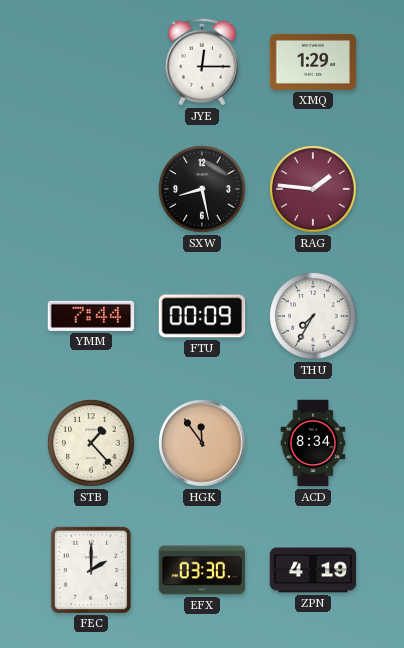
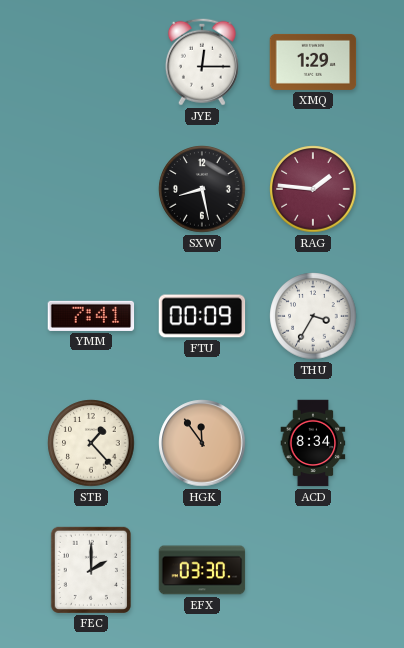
YMM: 7:44 -> 7:41 (91, 316)
THU: 7:35 -> 3:35 (313, 316)
ZPN: 4:19 -> none (313, 570)
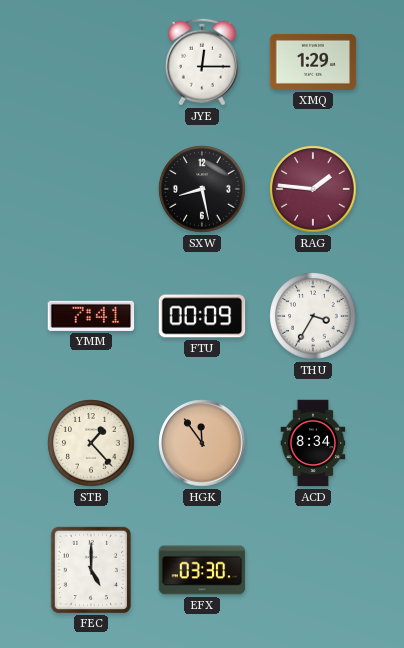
FEC: 2:00 -> 5:00 (91, 569)
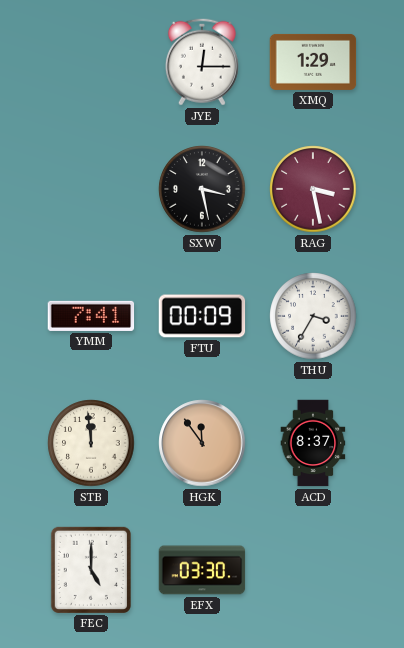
SXW: 8:28 -> 3:28 (202, 189)
RAG: 1:46 -> 3:28 (313, 189)
STB: 1:23 -> 11:59 (91, 443)
ACD: 8:34 -> 8:37 (313, 443)
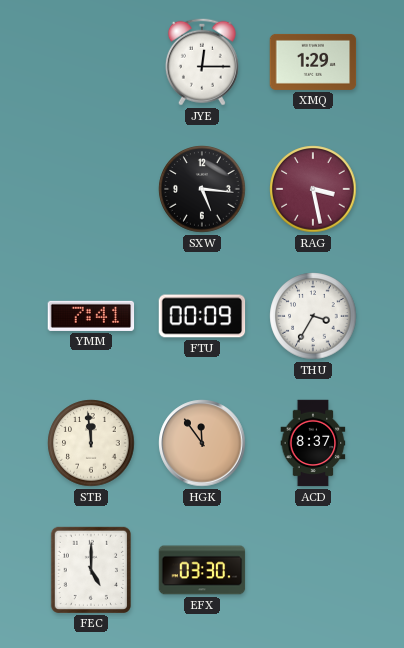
SXW: 3:28 -> 5:16 (202, 189)
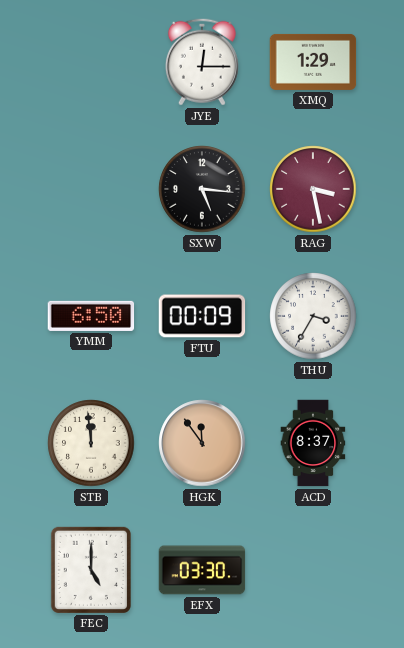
YMM: 7:41 -> 6:50 (91, 316)
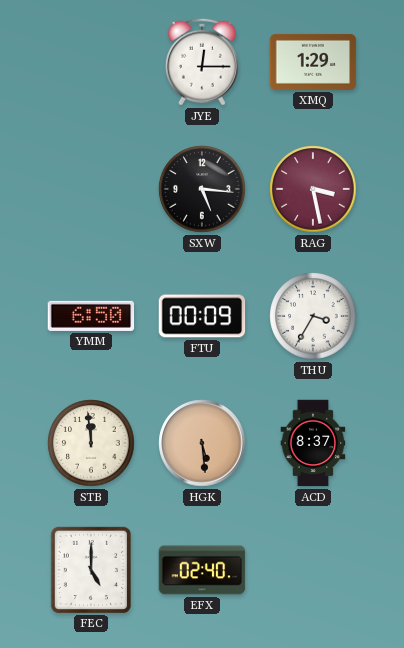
HGK: 11:54 -> 5:29 (202, 443)
EFX: 03:30 -> 02:40 (202, 570)
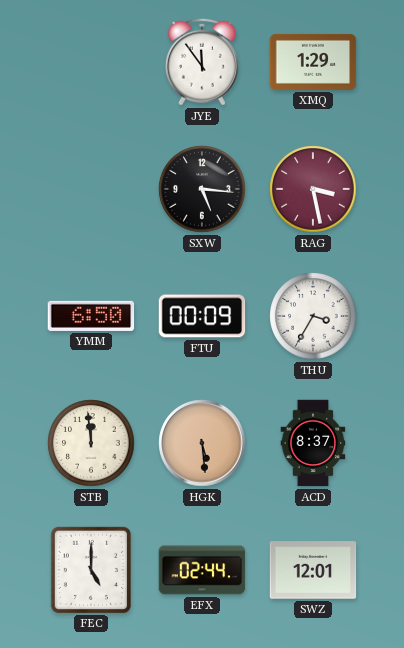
JYE: 12:15 -> 11:54 (202, 62)
EFX: 02:40 -> 02:44 (202, 570)
SWZ: none -> 12:01 (313, 570)
